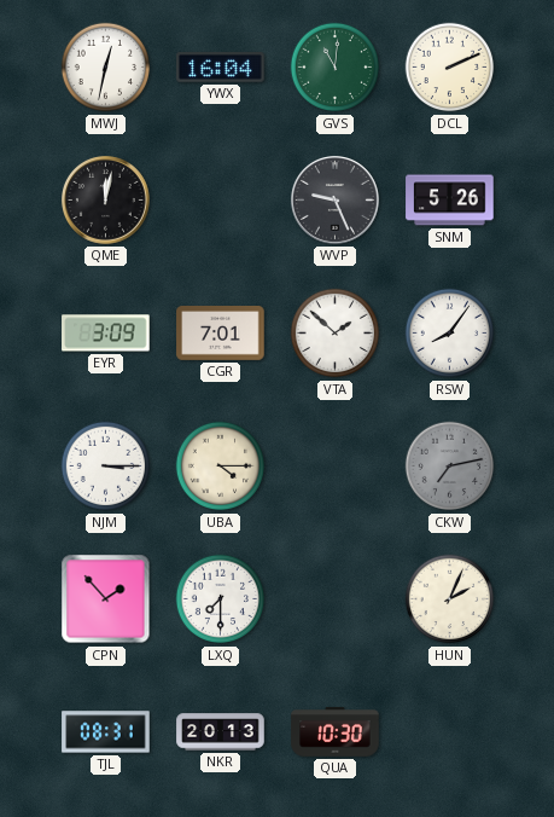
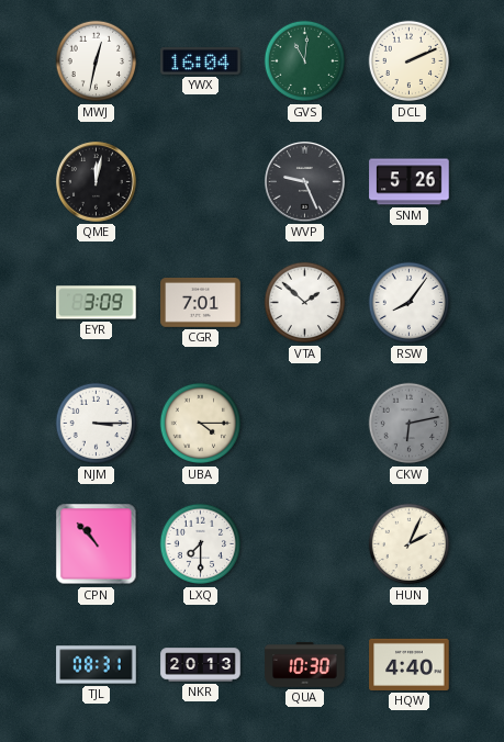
CKW: 7:13 -> 6:13 (410, 424)
CPN: 1:53 -> 10:53 (97, 544)
HQW: none -> 4:40 (410, 664)
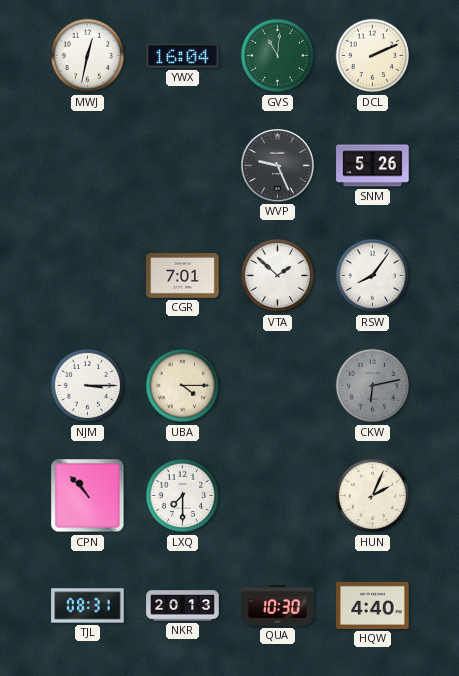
QME: 12:02 -> none (97, 182)
EYR: 3:09 -> none (97, 303)
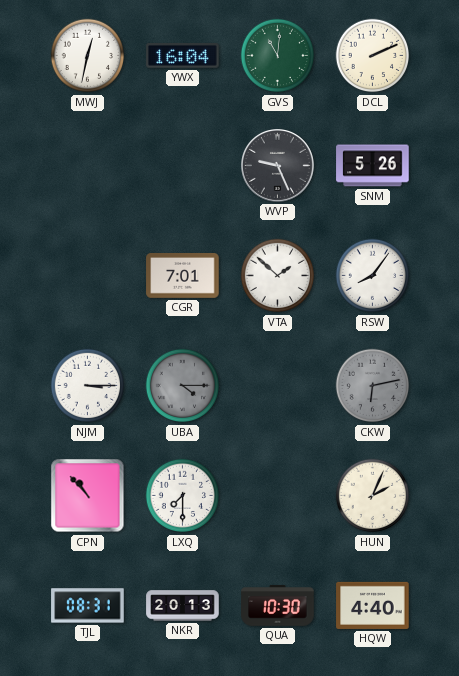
UBA dial: cream -> grey (183, 386)
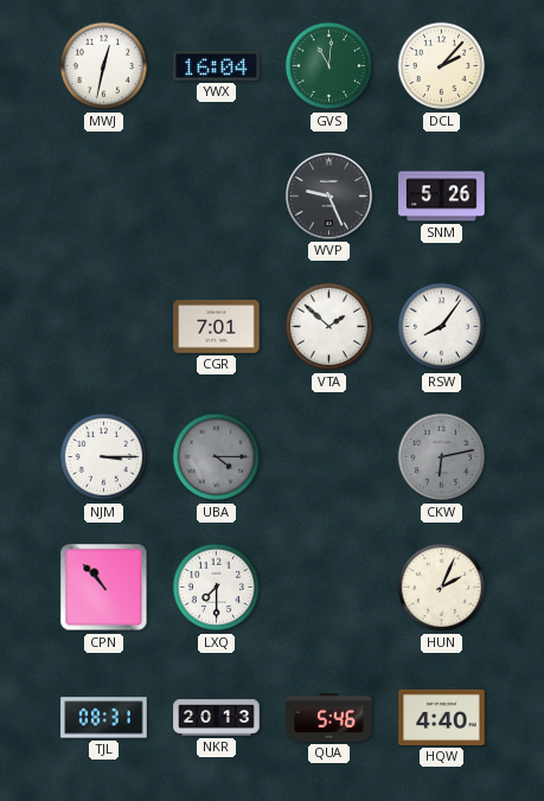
DCL: 2:11 -> 2:07 (442, 66)
QUA: 10:30 -> 5:46 (329, 718)
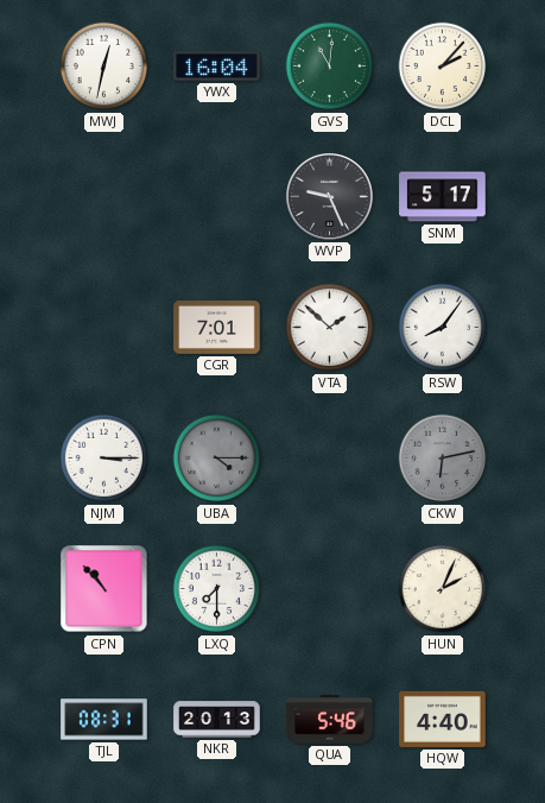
SNM: 5:26 -> 5:17 (443, 197)
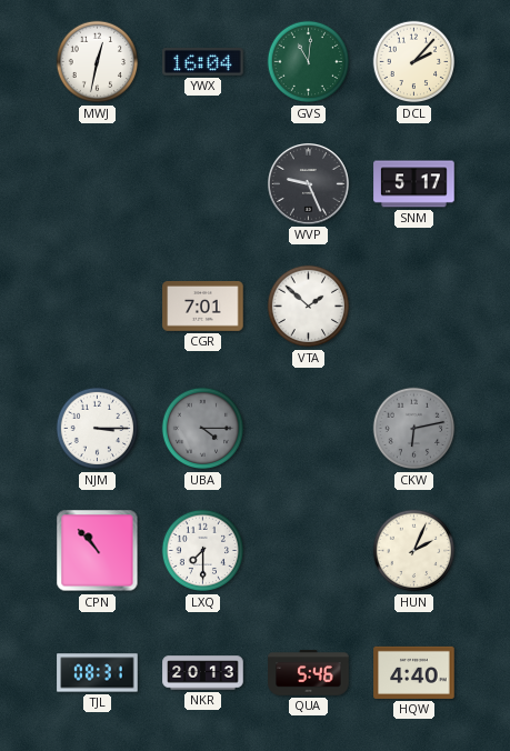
RSW: 8:06 -> none (443, 328)
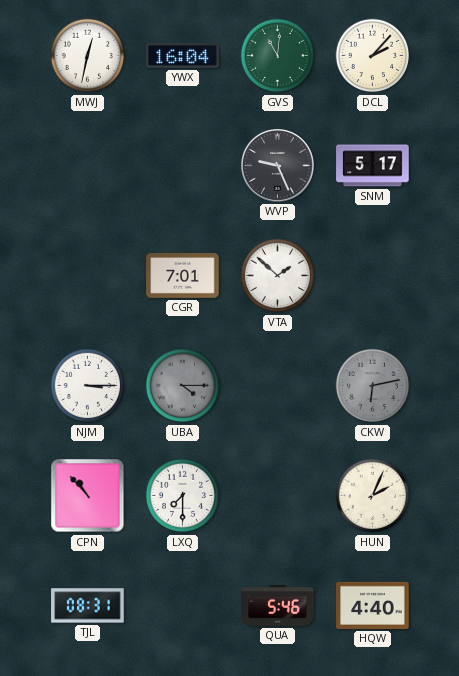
NKR: 20:13 -> none (203, 673)
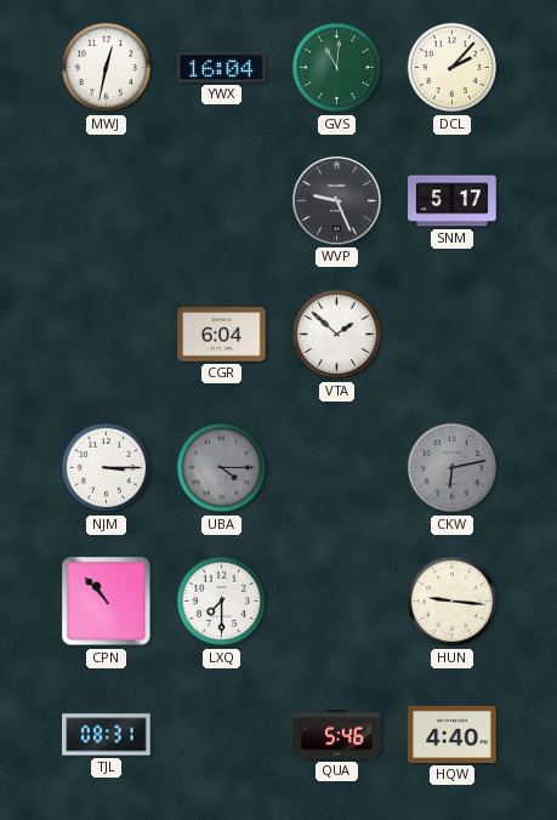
CGR: 7:01 -> 6:04 (222, 335)
HUN: 2:04 -> 9:16 (453, 602)
